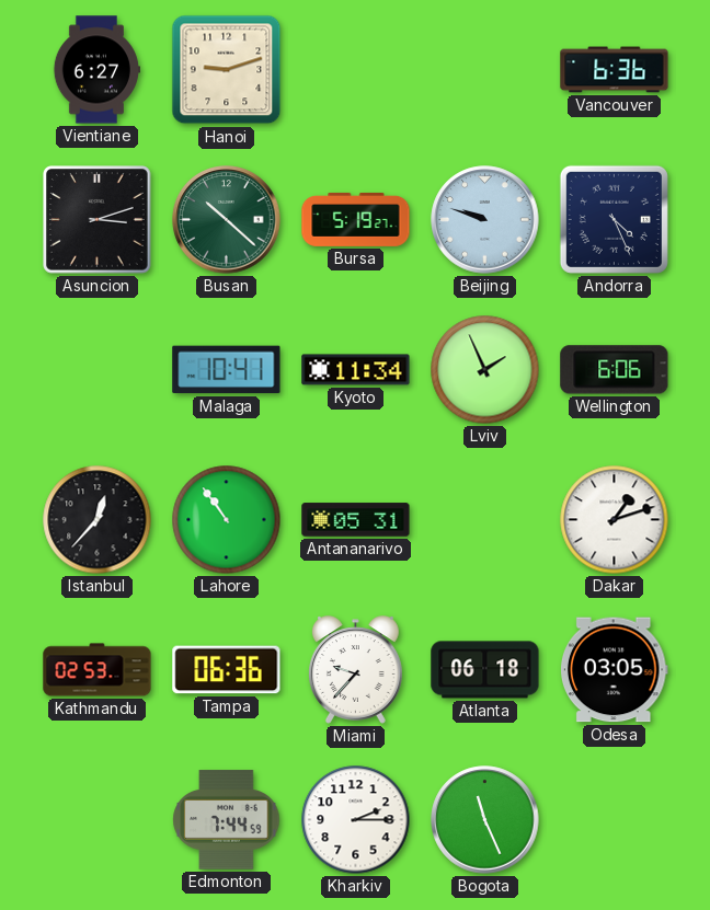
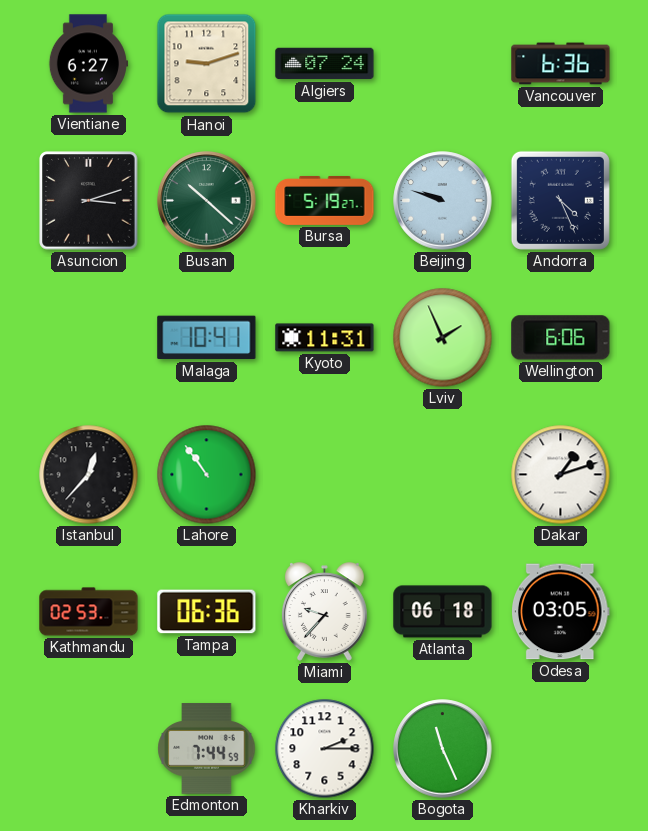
Algiers: none -> 07:24 (325, 64)
Kyoto: 11:34 -> 11:31 (325, 338)
Antananarivo: 05:31 -> none (356, 520)
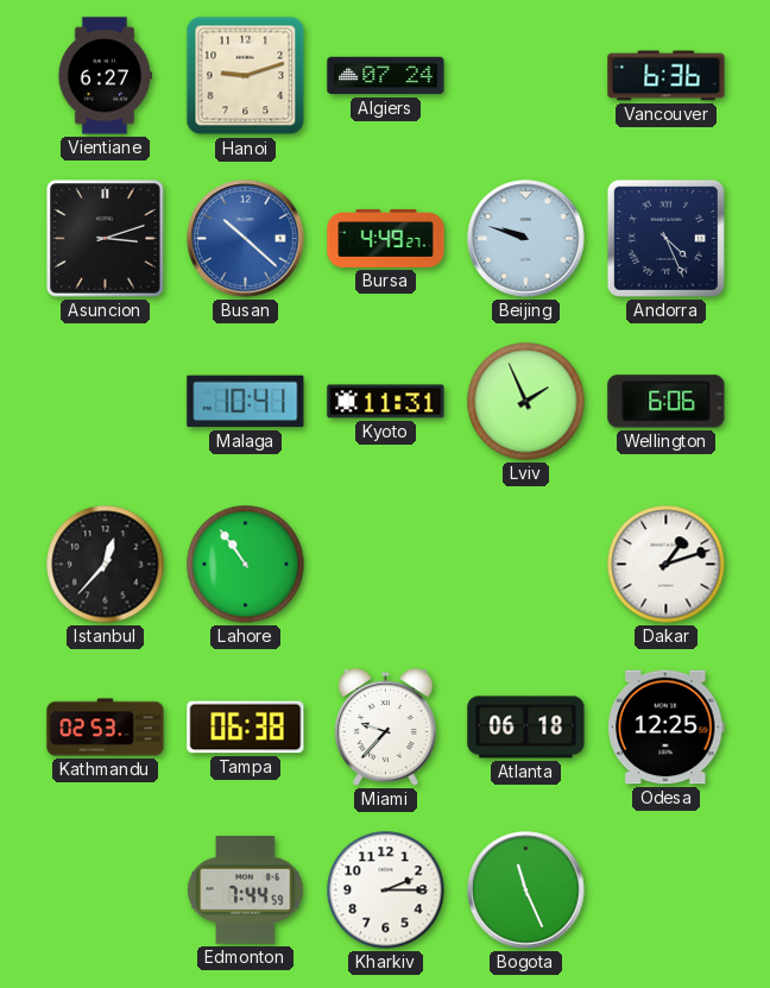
Busan dial: green -> blue (246, 239)
Bursa: 5:19 -> 4:49 (386, 238)
Tampa: 06:36 -> 06:38 (246, 728)
Odesa: 03:05 -> 12:25 (667, 728)
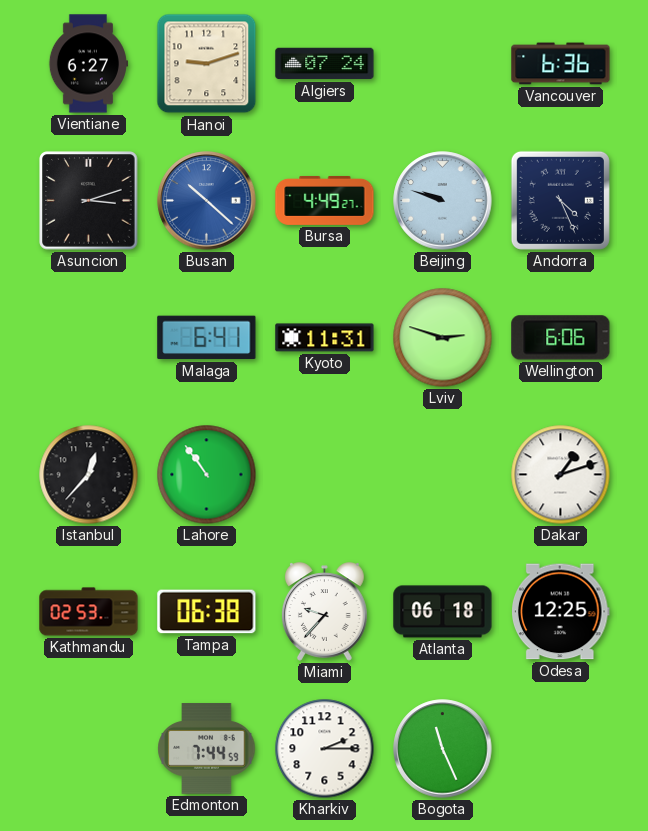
Malaga: 10:41 -> 6:41 (207, 338)
Lviv: 1:56 -> 2:48 (443, 338)
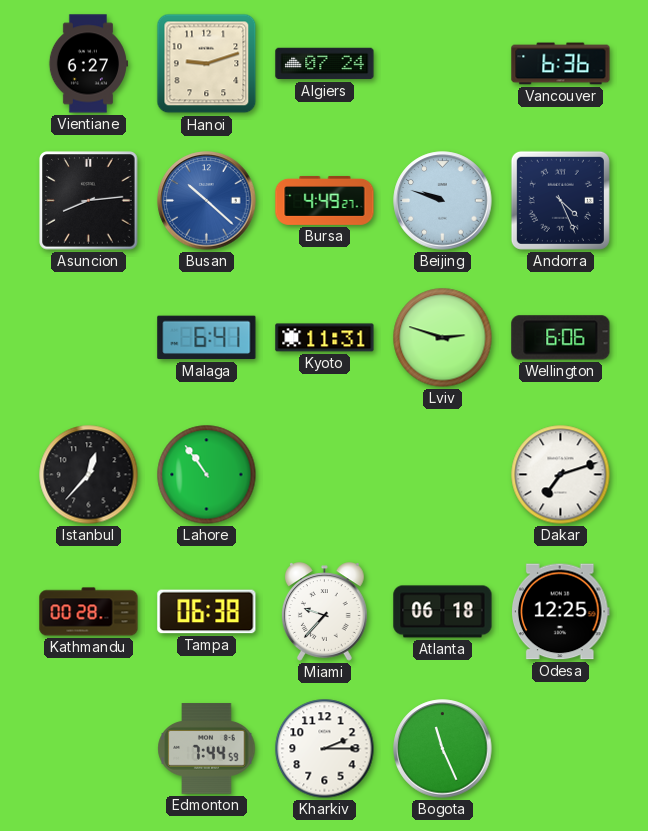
Asuncion: 3:12 -> 8:14 (89, 201)
Dakar: 1:12 -> 7:12 (561, 475)
Kathmandu: 02:53 -> 00:28 (89, 612)
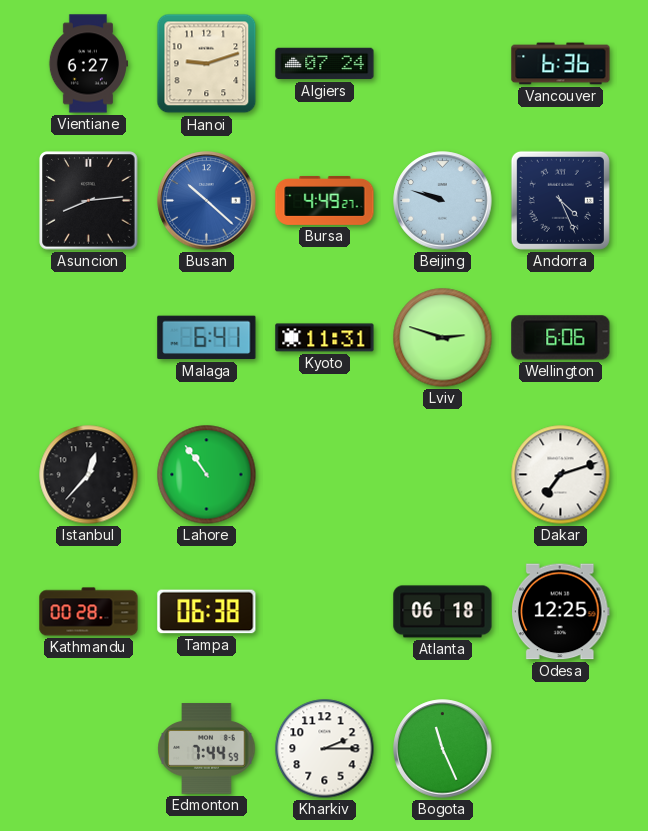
Miami: 9:37 -> none (325, 612)
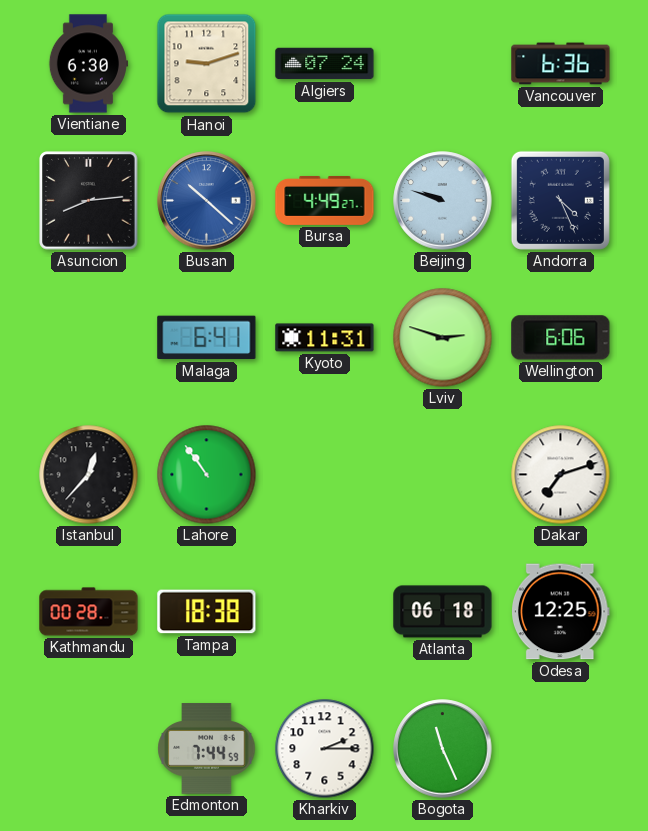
Vientiane: 6:27 -> 6:30 (88, 64)
Tampa: 06:38 -> 18:38 (207, 612)
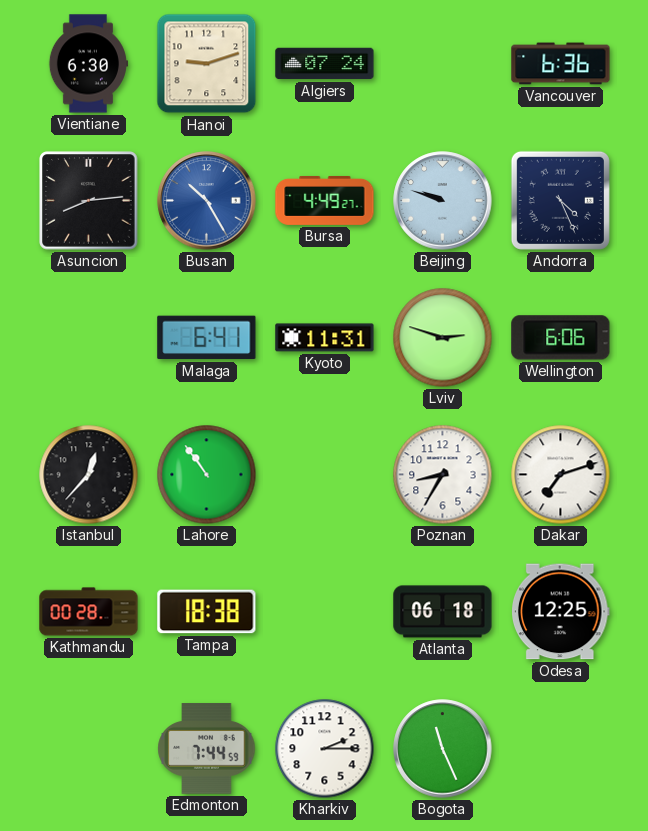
Busan: 10:22 -> 10:25 (207, 201)
Poznan: none -> 8:35 (443, 475)
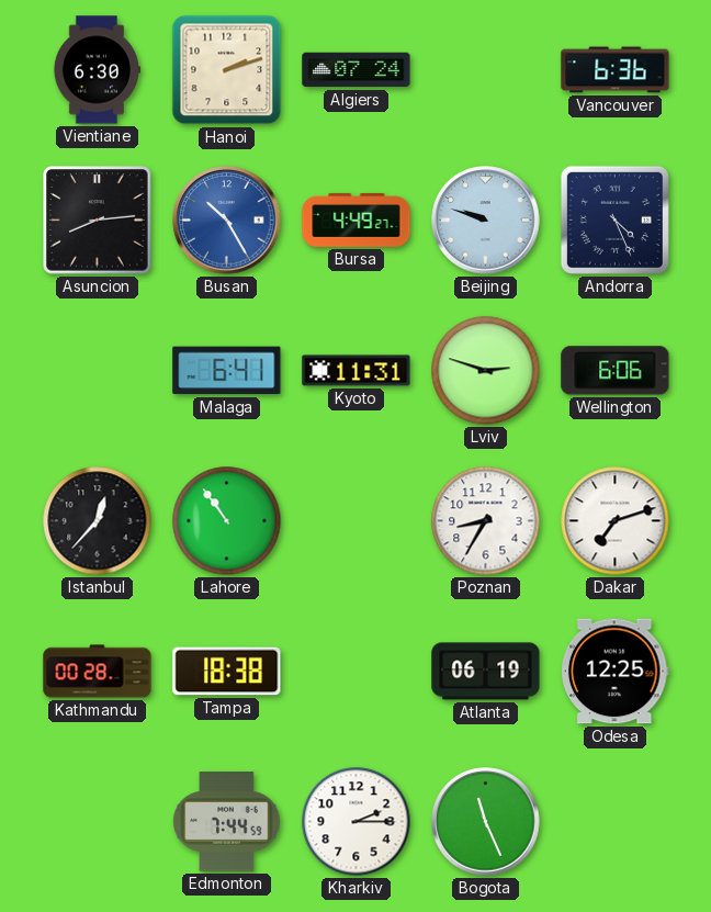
Hanoi: 9:12 -> 2:12 (227, 70)
Atlanta: 06:18 -> 06:19 (486, 672)
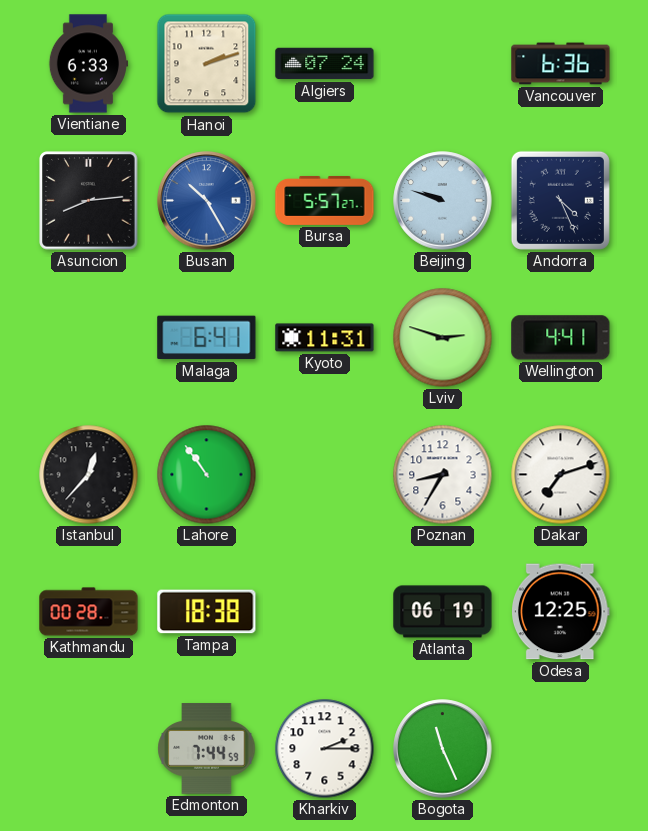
Vientiane: 6:30 -> 6:33 (88, 64)
Bursa: 4:49 -> 5:57 (325, 200)
Wellington: 6:06 -> 4:41 (561, 338)
